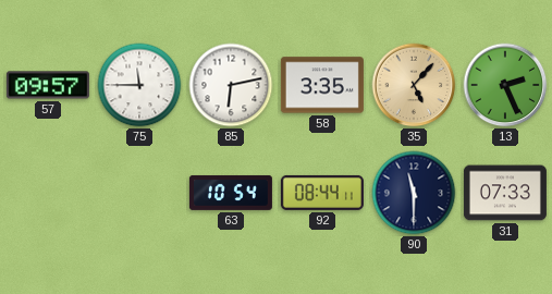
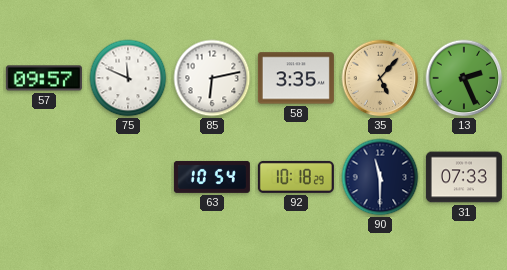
75: 11:45 -> 11:49 (128, 78)
92: 08:44 -> 10:18 (296, 177)
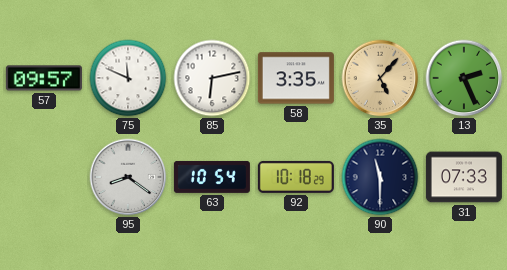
95: none -> 8:21 (128, 177)
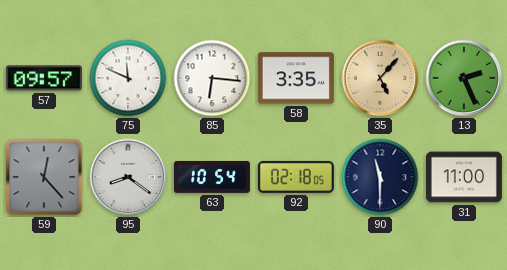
85: 6:13 -> 6:16 (212, 78)
59: none -> 12:23 (44, 177)
92: 10:18 -> 02:18 (296, 177)
31: 07:33 -> 11:00 (464, 177)
